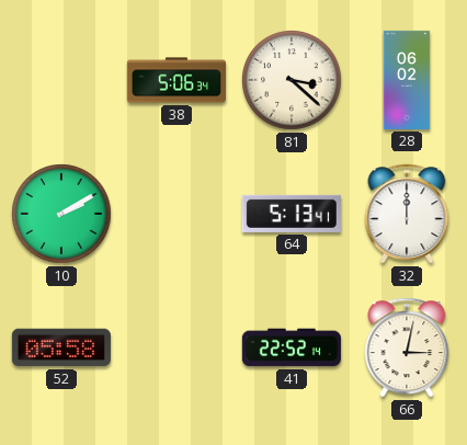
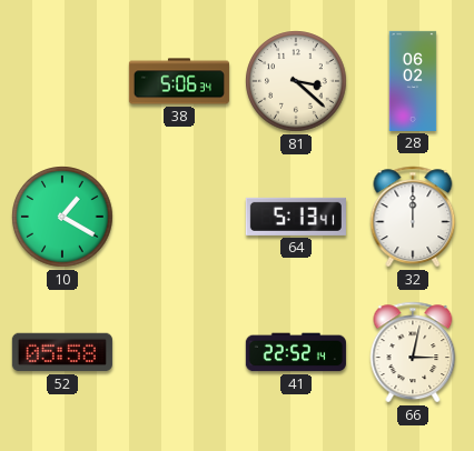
10: 2:10 -> 1:20 (62, 217)
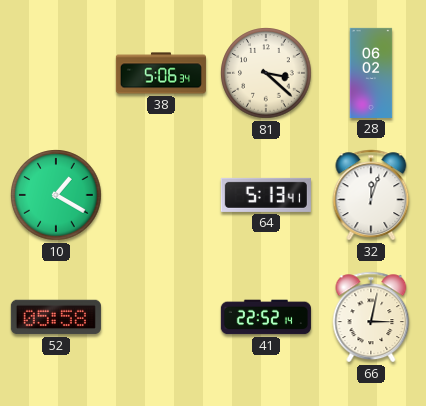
32: 12:00 -> 12:03 (371, 195)
